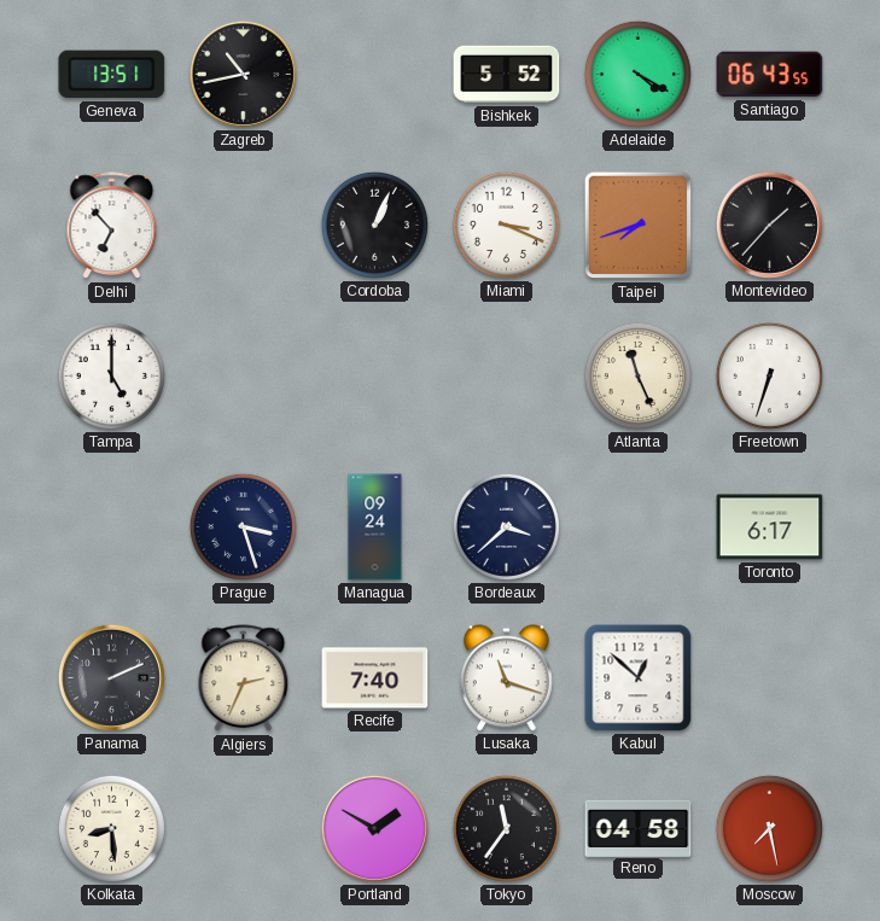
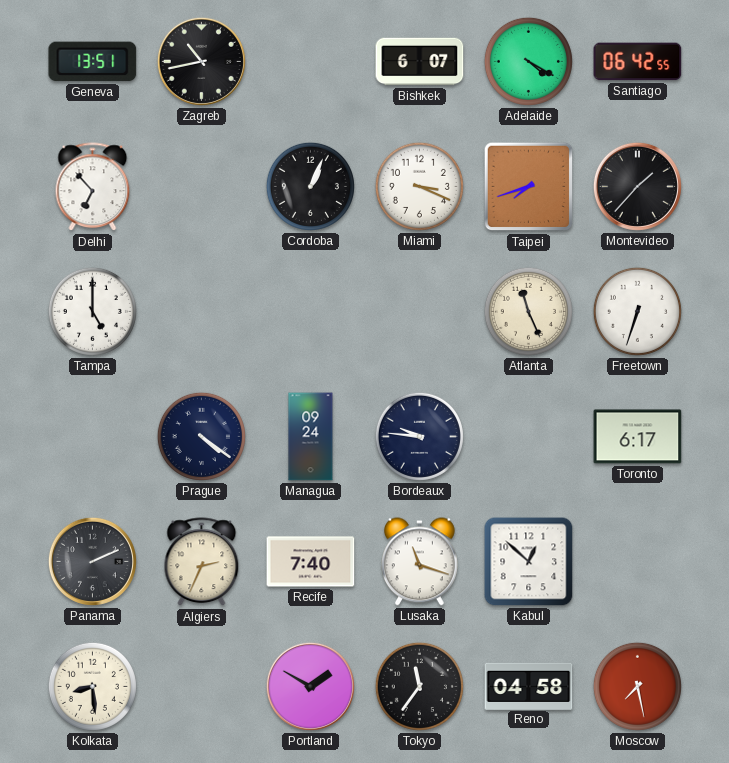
Bishkek: 5:52 -> 6:07 (420, 62)
Santiago: 06:43 -> 06:42 (638, 62)
Prague: 3:27 -> 4:21 (201, 436)
Bordeaux: 3:38 -> 9:46 (419, 436)
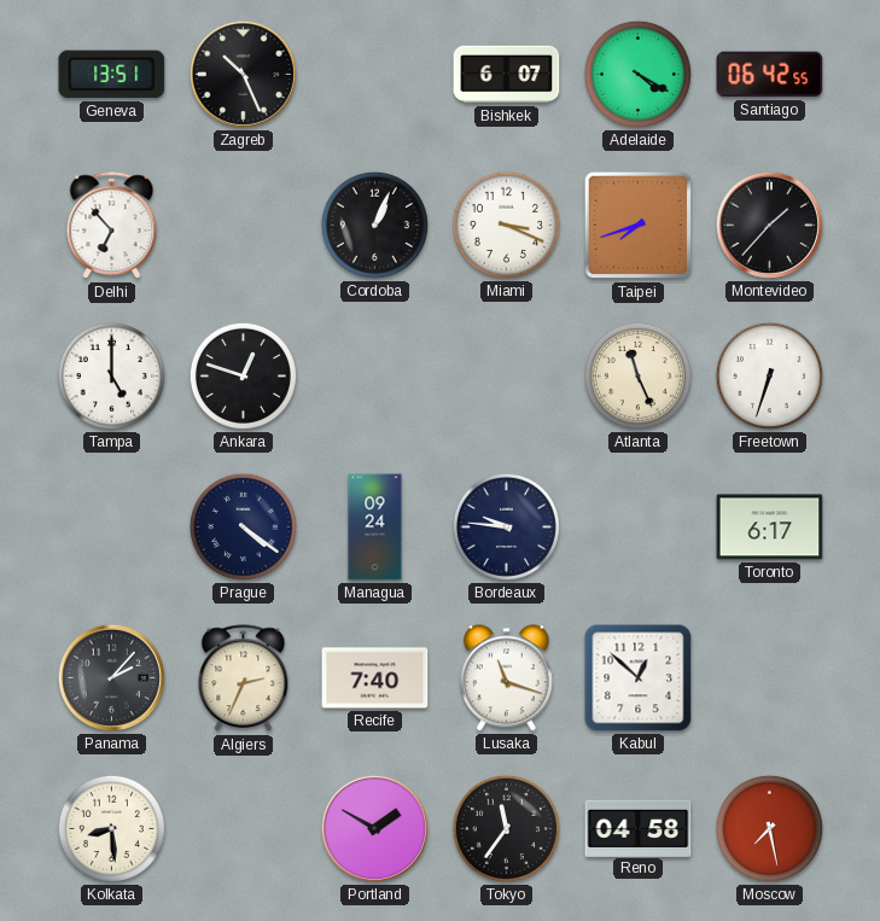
Zagreb: 10:43 -> 10:26 (243, 74)
Ankara: none -> 12:48 (243, 375)
Panama: 2:11 -> 2:07 (111, 677)
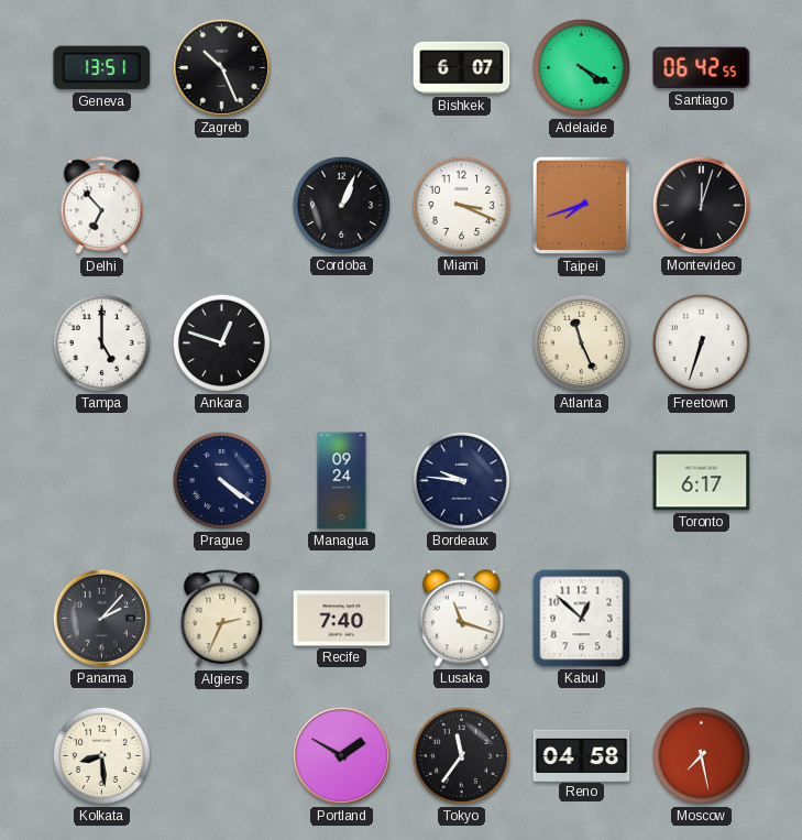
Montevideo: 1:37 -> 12:03 (701, 205)
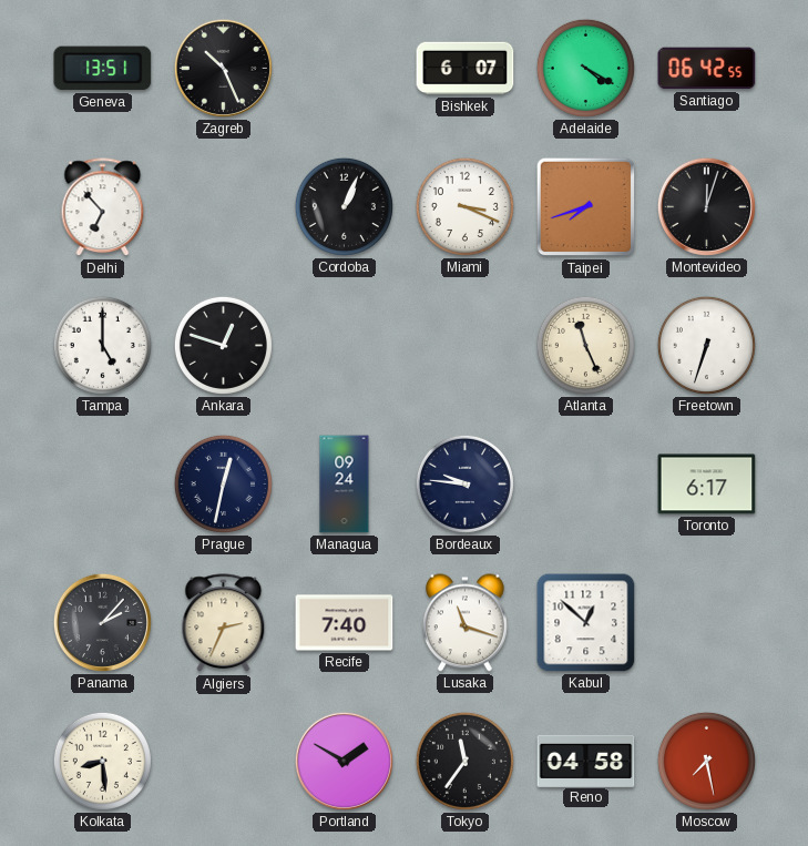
Prague: 4:21 -> 12:32 (223, 483)
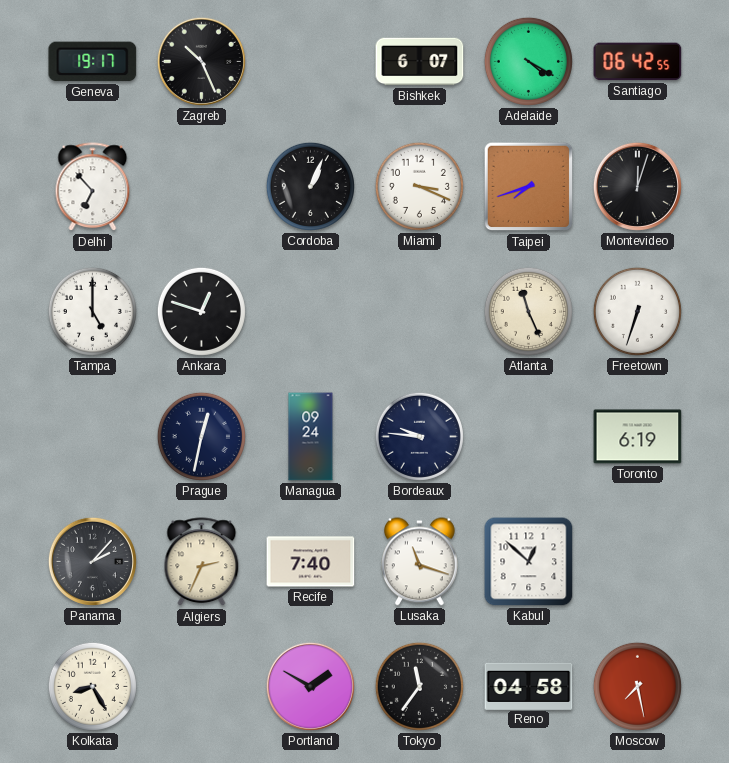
Geneva: 13:51 -> 19:17 (93, 62)
Toronto: 6:17 -> 6:19 (638, 437)
Kolkata: 8:29 -> 8:25 (92, 686)
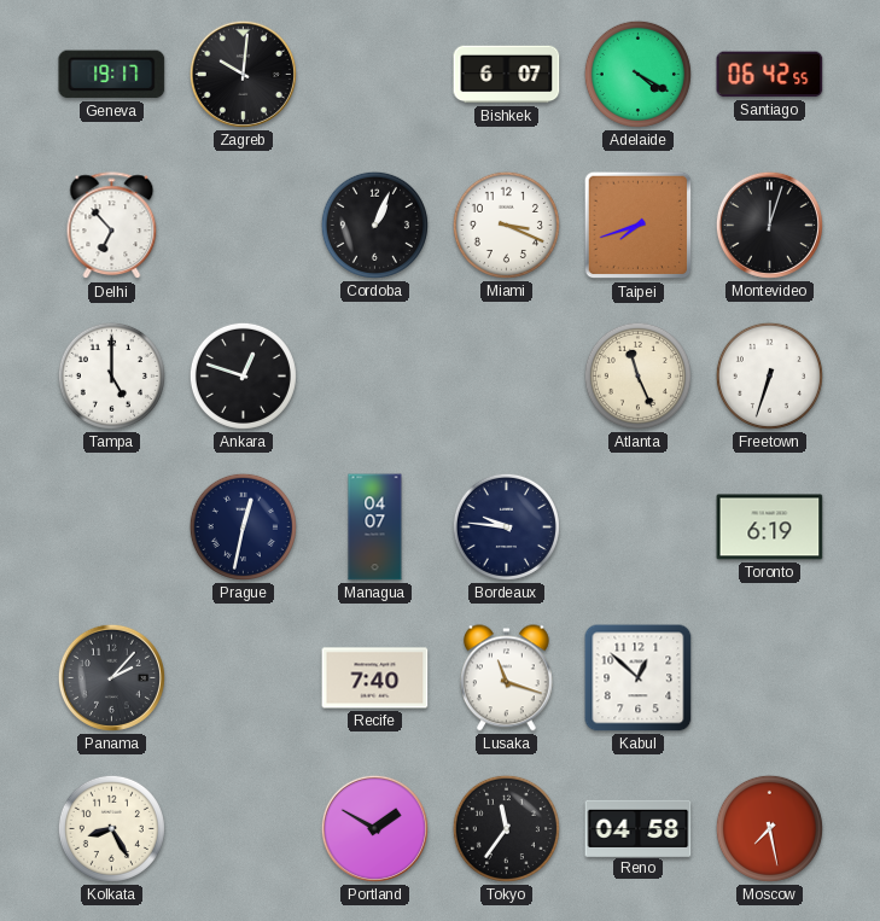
Zagreb: 10:26 -> 10:01 (243, 74)
Managua: 09:24 -> 04:07 (375, 527)
Algiers: 2:34 -> none (202, 562)
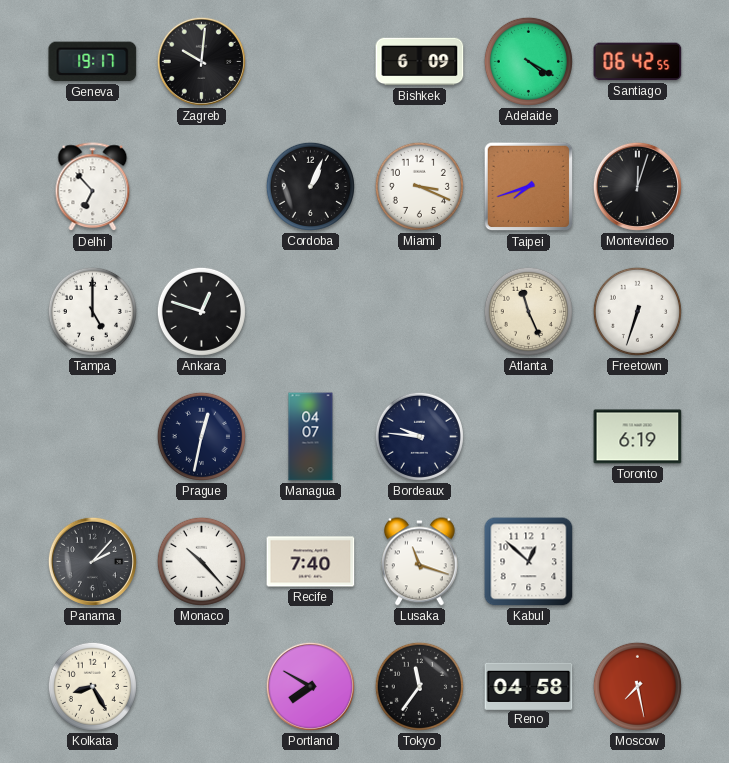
Bishkek: 6:07 -> 6:09 (420, 62)
Monaco: none -> 10:23 (201, 561)
Portland: 1:50 -> 7:50 (310, 686)
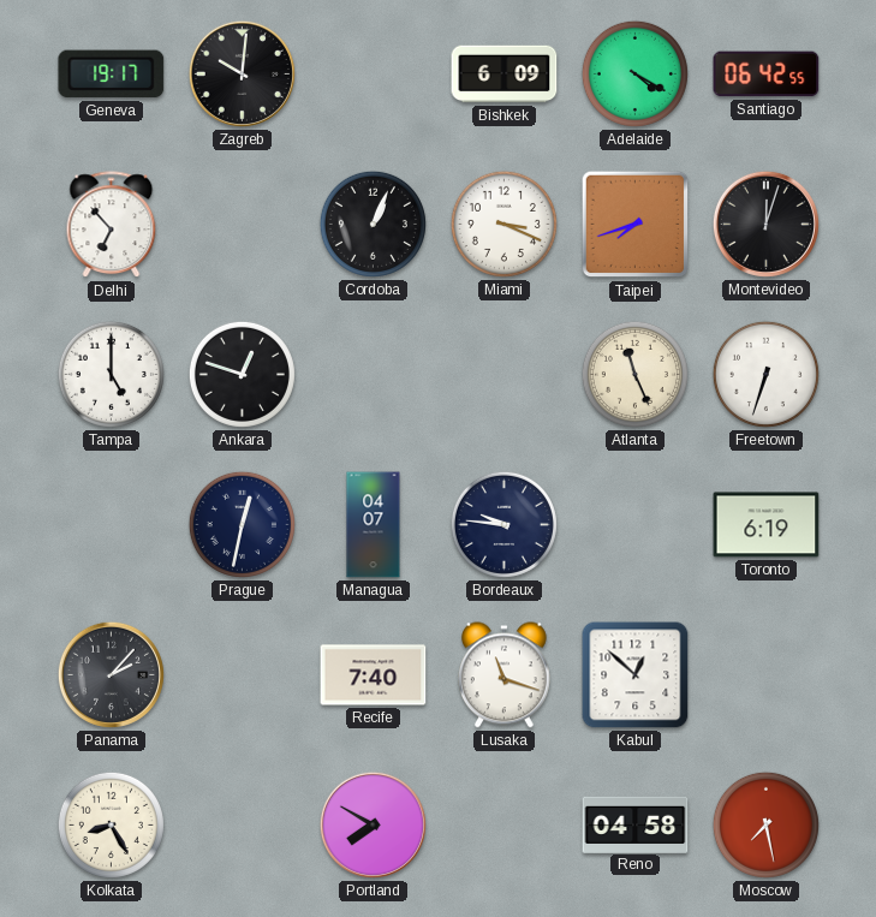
Monaco: 10:23 -> none (201, 561)
Tokyo: 11:36 -> none (419, 686)
